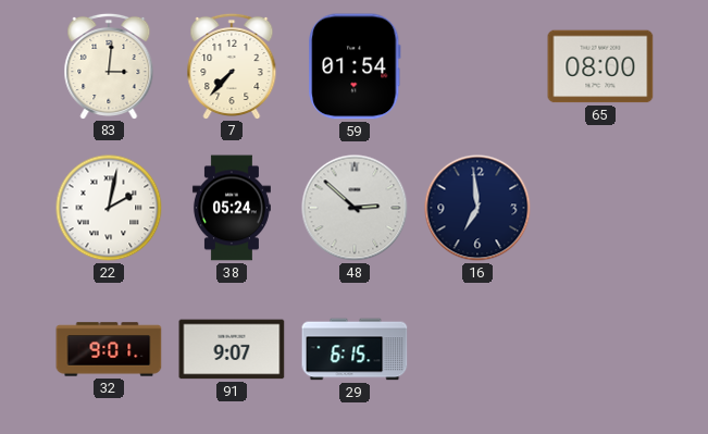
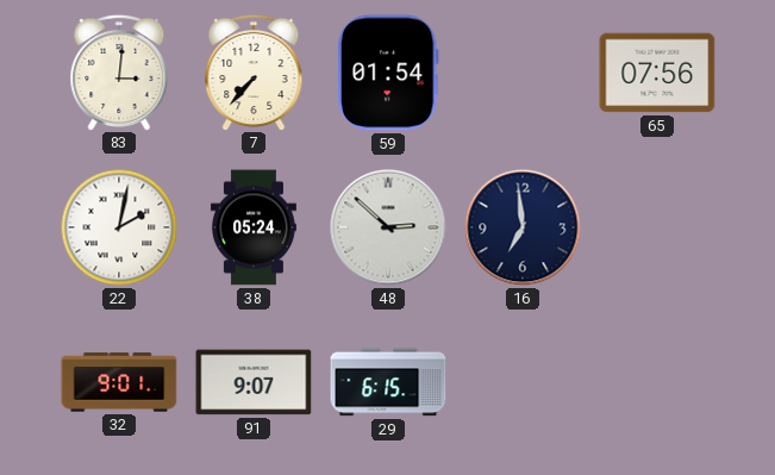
65: 08:00 -> 07:56 (657, 73)
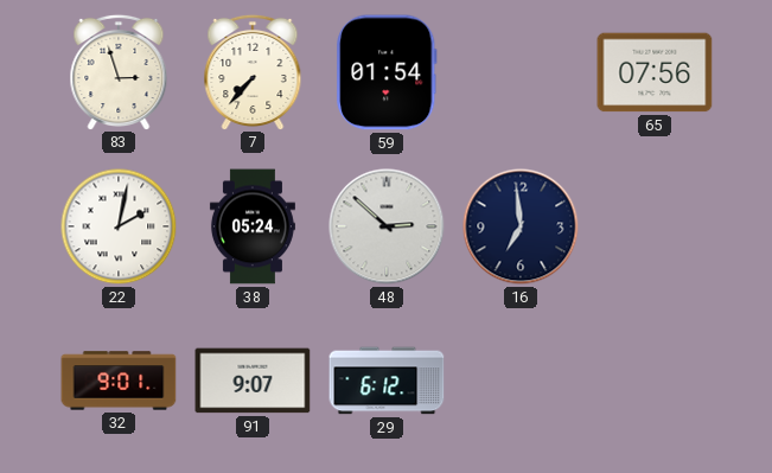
83: 3:01 -> 2:57 (119, 71)
29: 6:15 -> 6:12 (387, 381)
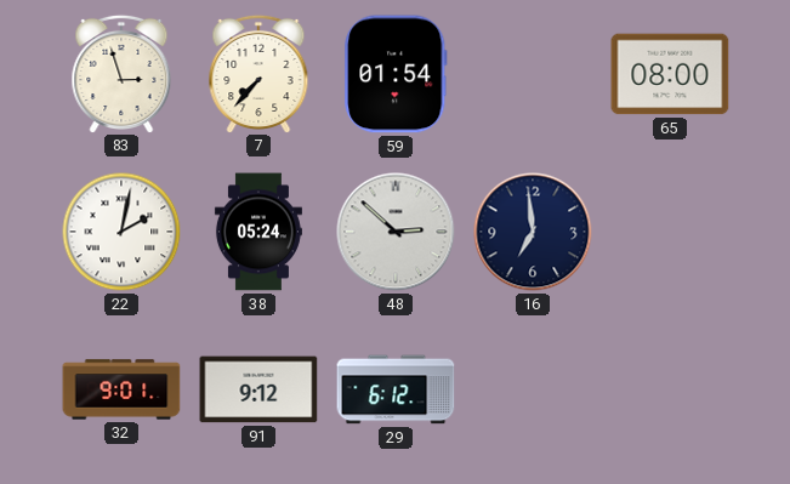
65: 07:56 -> 08:00 (670, 74)
91: 9:07 -> 9:12 (258, 389)
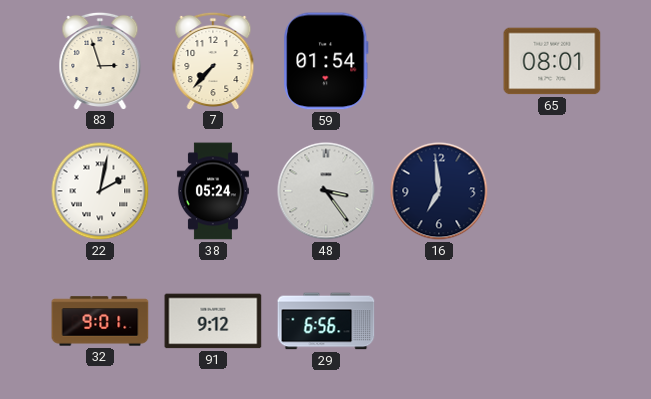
65: 08:00 -> 08:01 (552, 61)
48: 2:52 -> 3:24 (326, 191)
29: 6:12 -> 6:56 (326, 321)
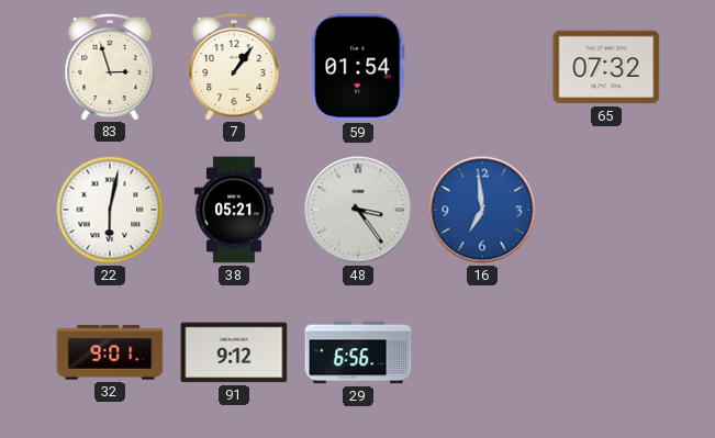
7: 7:37 -> 1:06 (234, 66)
65: 08:01 -> 07:32 (606, 67)
22: 2:02 -> 6:02 (110, 210)
38: 05:24 -> 05:21 (234, 210)
16 dial: navy -> blue (482, 210)
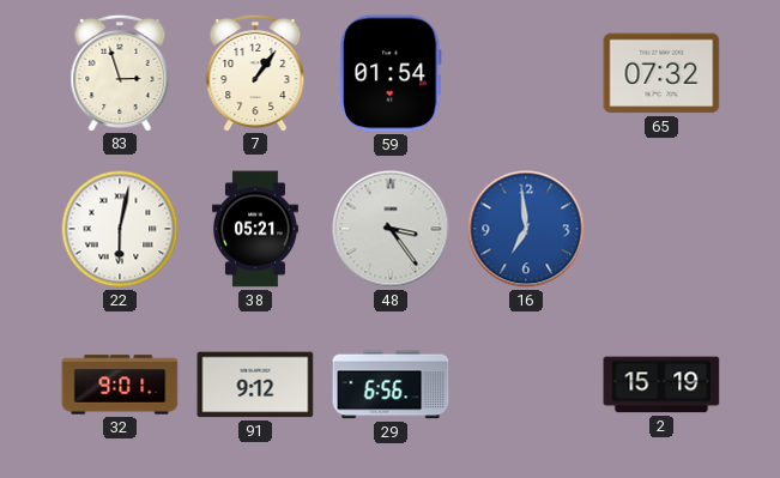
2: none -> 15:19 (661, 385)
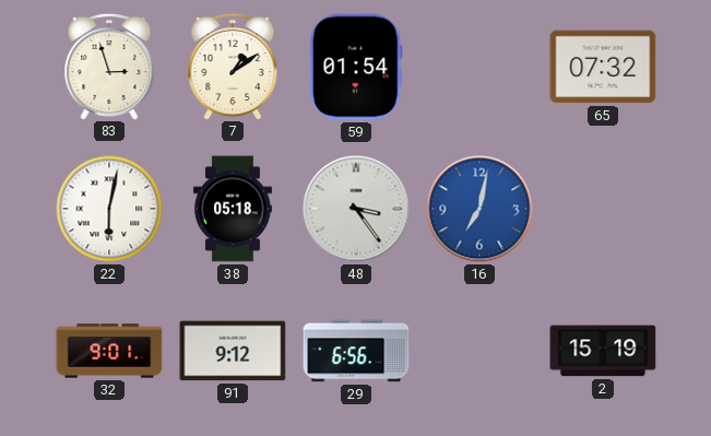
7: 1:06 -> 1:09 (233, 66)
38: 05:21 -> 05:18 (233, 209)
16: 6:59 -> 7:02 (479, 209)
